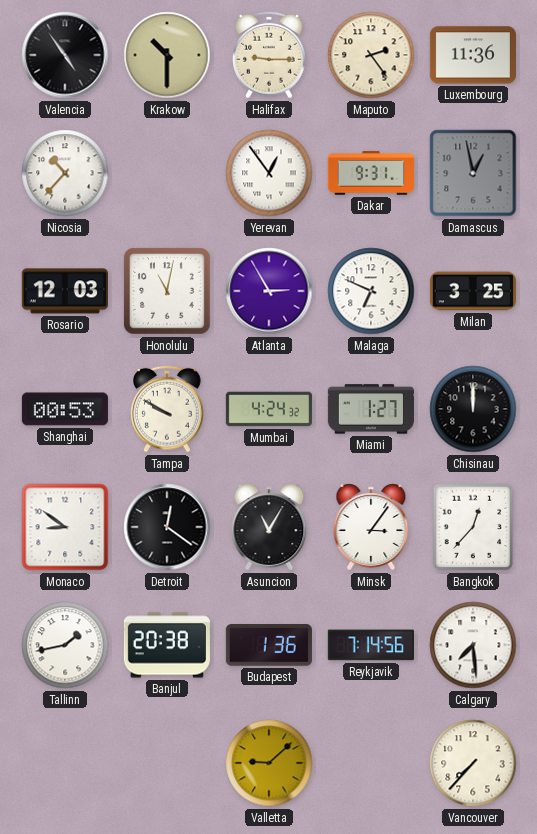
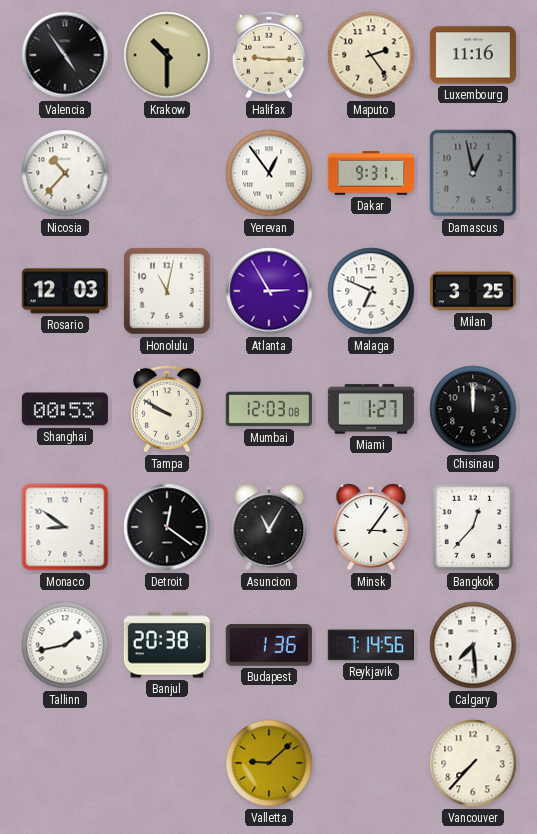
Luxembourg: 11:36 -> 11:16 (473, 55)
Mumbai: 4:24 -> 12:03 (269, 409)
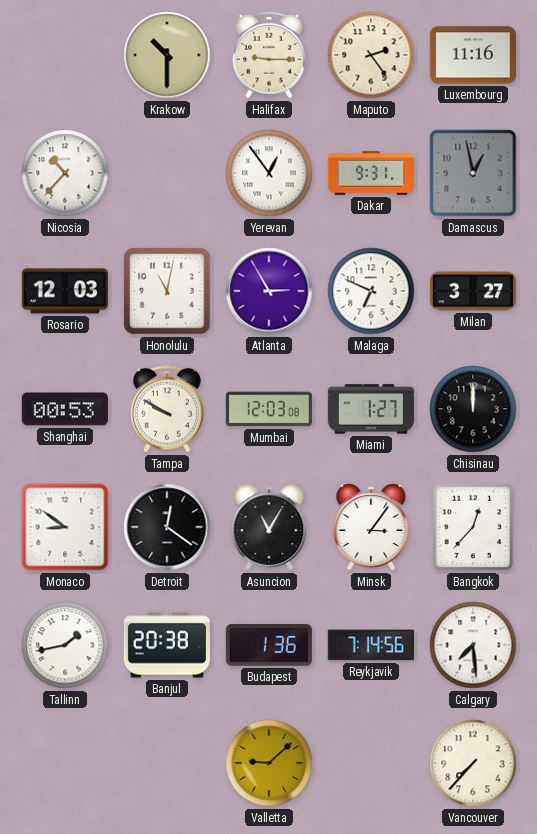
Valencia: 4:54 -> none (65, 55)
Milan: 3:25 -> 3:27 (473, 291)
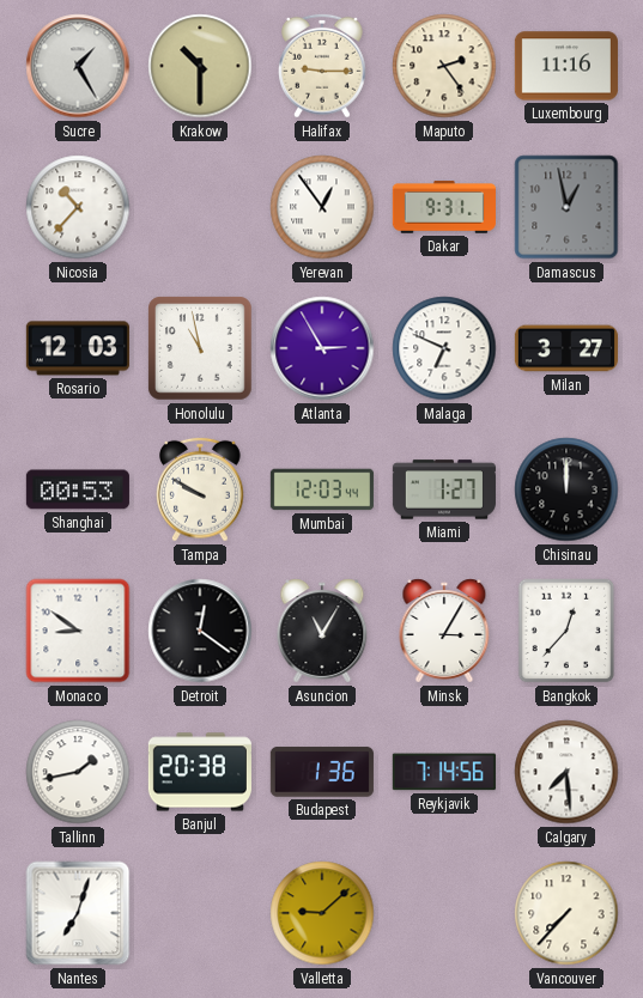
Sucre: none -> 1:25 (78, 66)
Honolulu: 11:02 -> 10:58 (200, 348)
Mumbai: 12:03:08 -> 12:03:44 (322, 489)
Minsk: 3:06 -> 3:05 (444, 631)
Nantes: none -> 7:03 (78, 913)
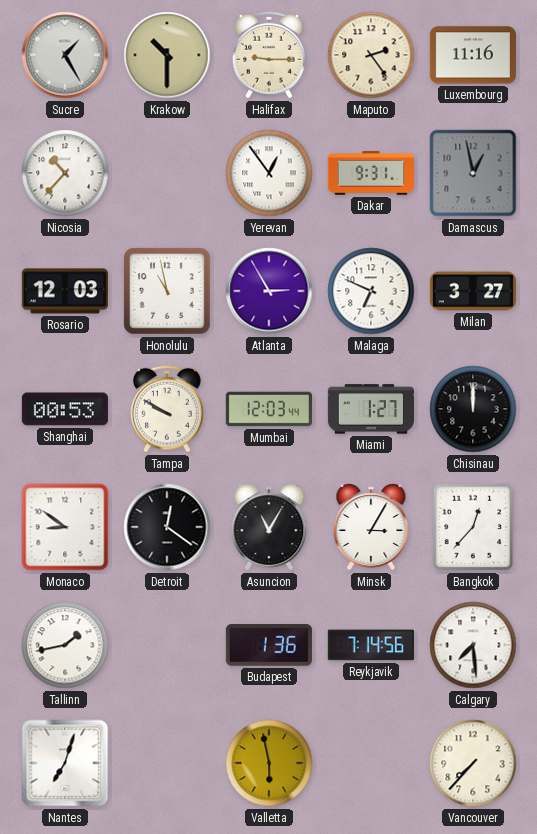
Banjul: 20:38 -> none (200, 772)
Valletta: 9:08 -> 5:58 (269, 763)
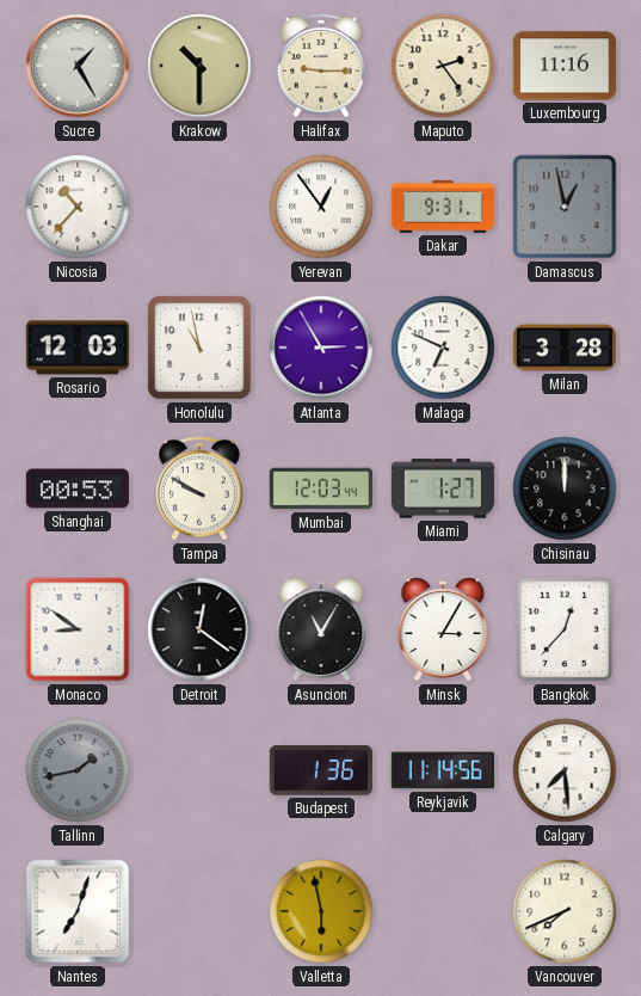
Milan: 3:27 -> 3:28 (565, 348)
Tallinn dial: white -> grey (78, 770)
Reykjavik: 7:14 -> 11:14 (443, 770)
Vancouver: 7:37 -> 7:41 (565, 911)
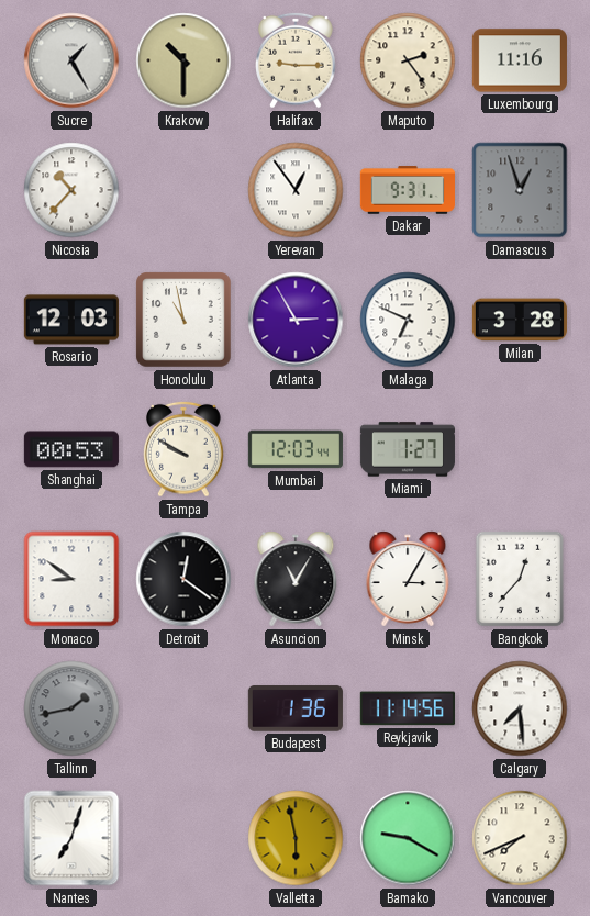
Damascus: 12:58 -> 12:57 (520, 190)
Chisinau: 12:00 -> none (565, 488)
Bamako: none -> 9:20 (408, 838)
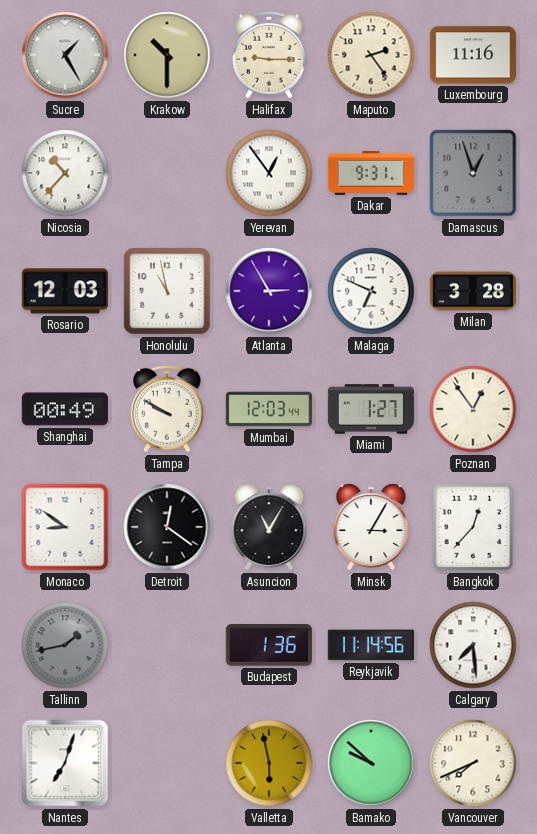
Shanghai: 00:53 -> 00:49 (65, 409)
Poznan: none -> 12:54 (473, 409)
Bamako: 9:20 -> 9:52 (371, 763)
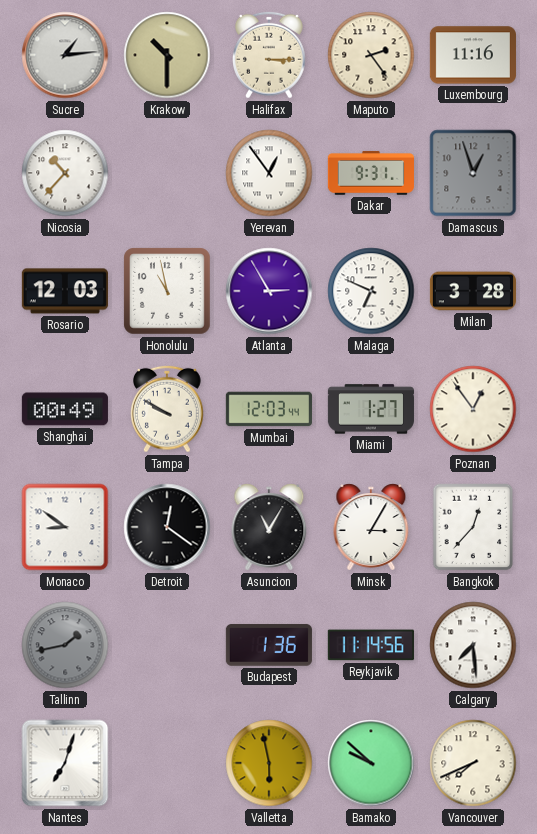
Sucre: 1:25 -> 1:14 (65, 55)
Halifax: 9:15 -> 3:15 (270, 55)
